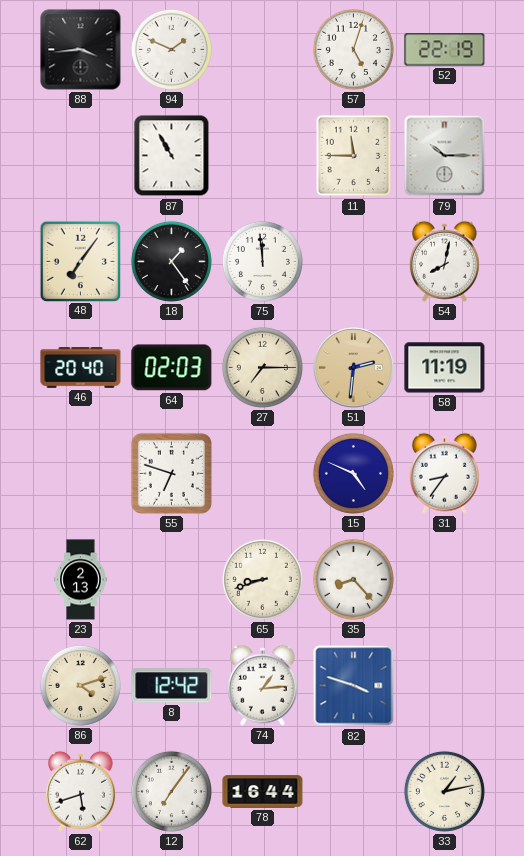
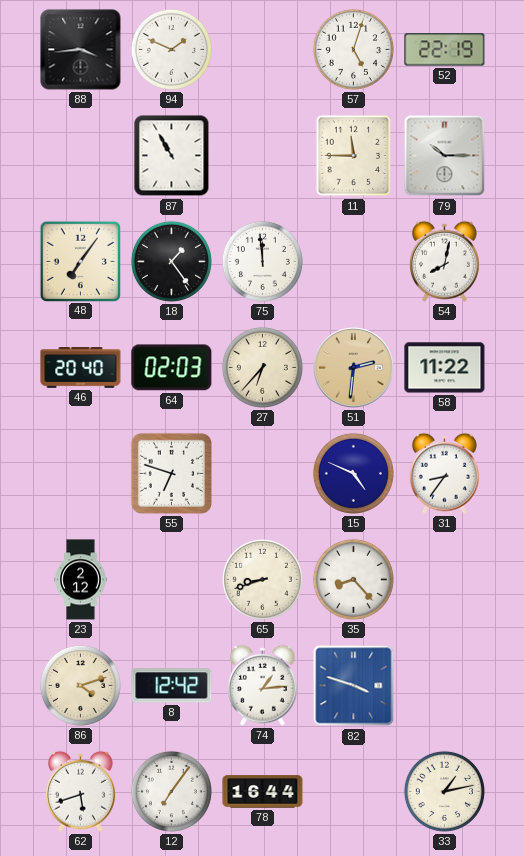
27: 7:15 -> 6:37 (262, 367)
58: 11:19 -> 11:22 (445, 368)
23: 2:13 -> 2:12 (81, 580)
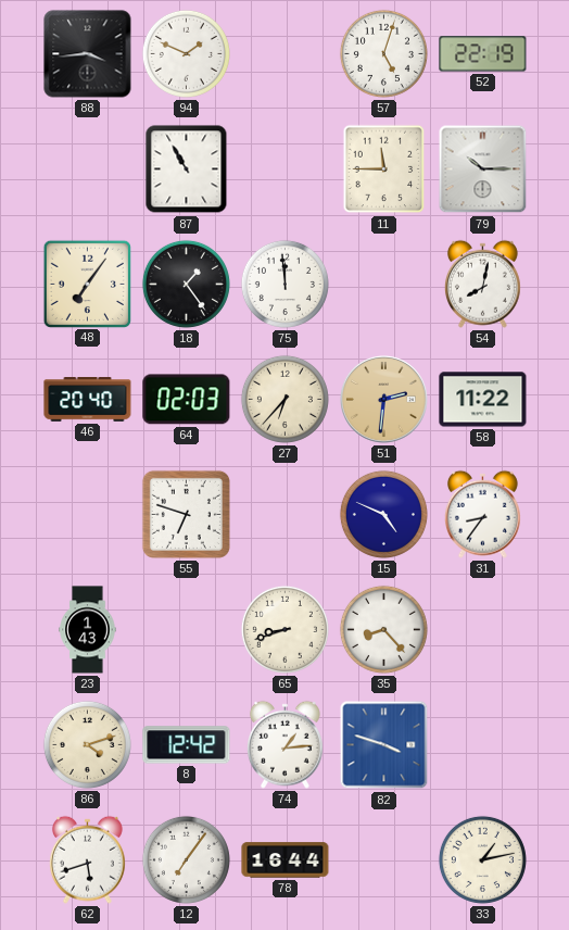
23: 2:12 -> 1:43 (88, 630)
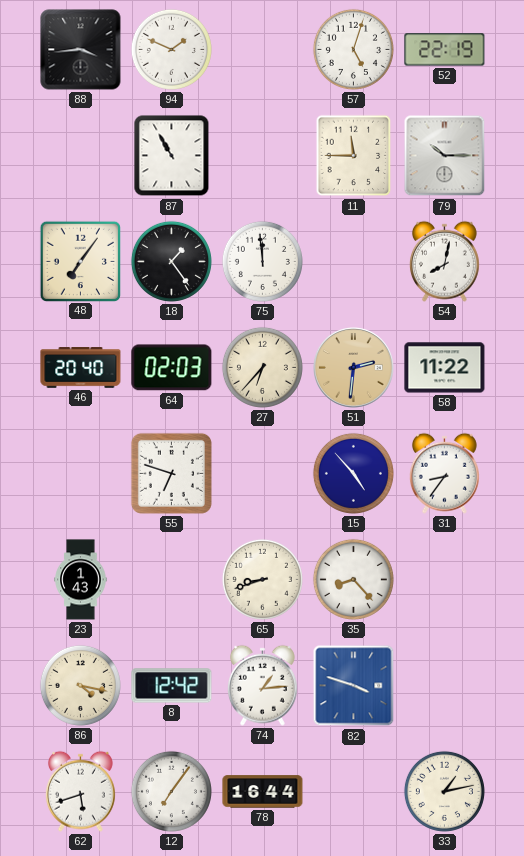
15: 4:49 -> 4:53 (353, 473)
86: 4:12 -> 4:17 (80, 685)
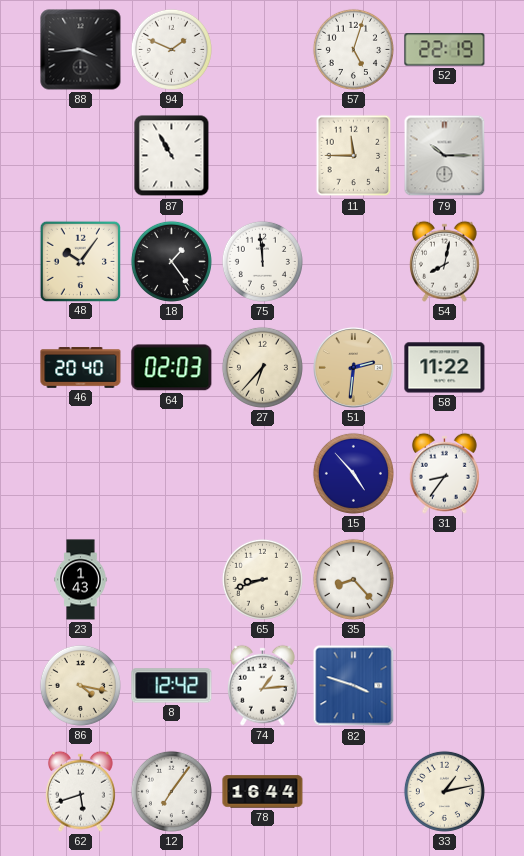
48: 7:06 -> 10:06 (80, 261)
55: 6:48 -> none (171, 473)
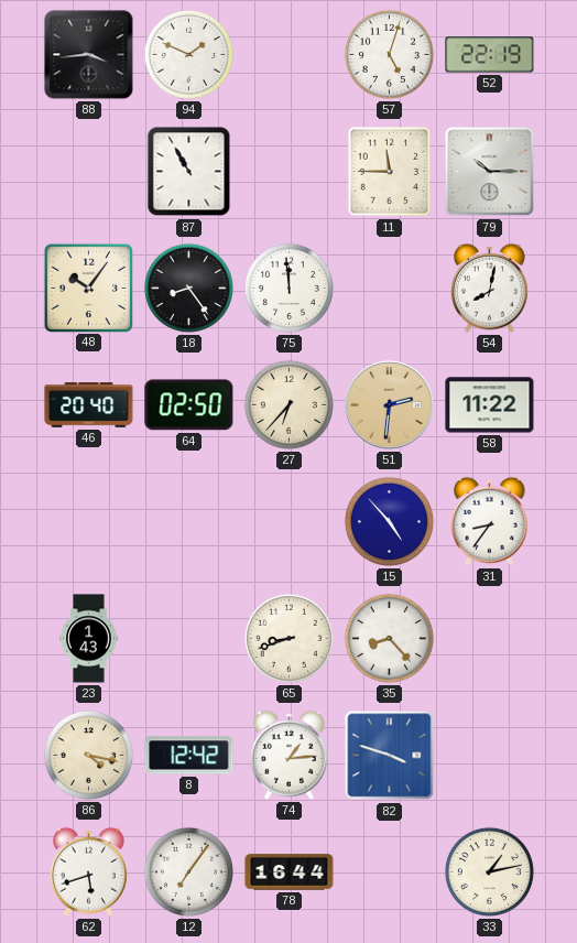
18: 1:24 -> 8:24 (188, 288)
64: 02:03 -> 02:50 (189, 405)
